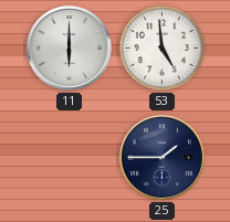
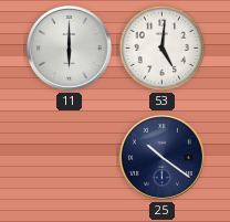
53: 4:59 -> 5:01 (163, 49)
25: 1:45 -> 10:21 (161, 157)
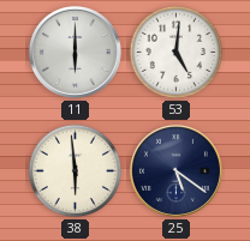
38: none -> 5:59 (76, 171)
25: 10:21 -> 5:21 (175, 170)
